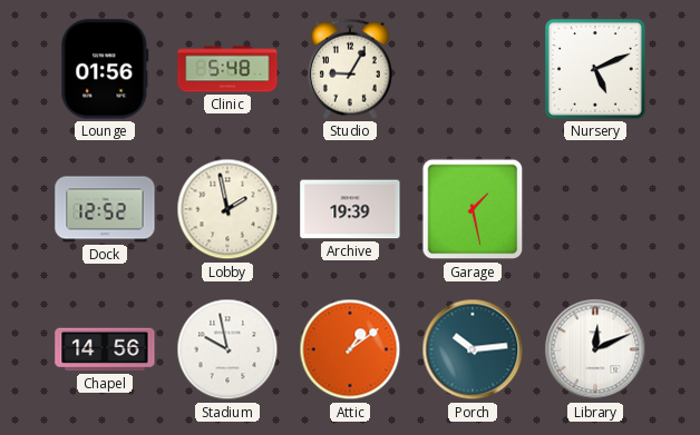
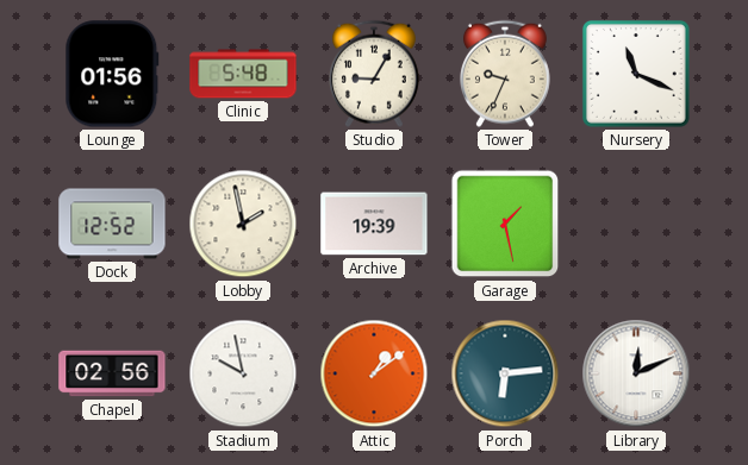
Tower: none -> 9:34 (505, 74)
Nursery: 5:11 -> 11:19 (636, 74)
Chapel: 14:56 -> 02:56 (112, 373)
Porch: 10:14 -> 6:14 (505, 373)
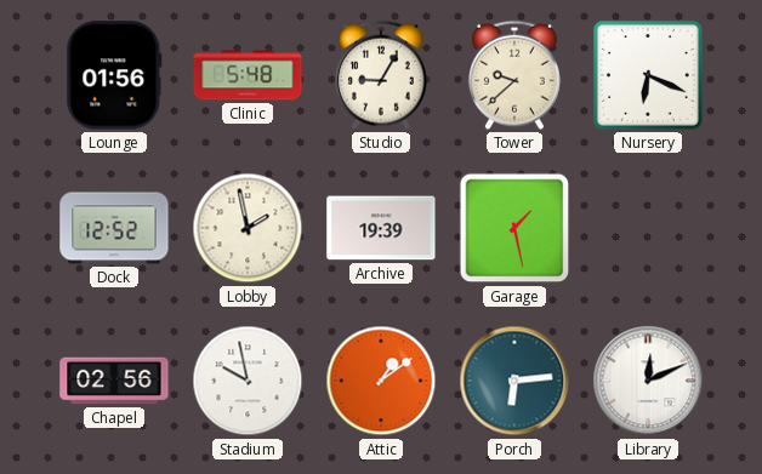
Tower: 9:34 -> 9:38 (514, 75)
Nursery: 11:19 -> 6:19 (648, 75)
